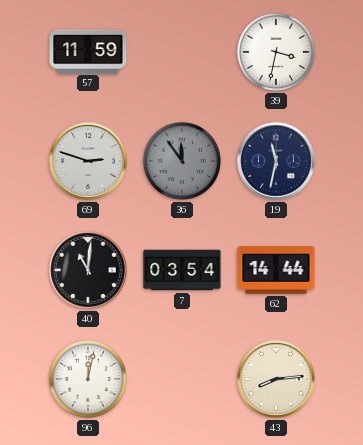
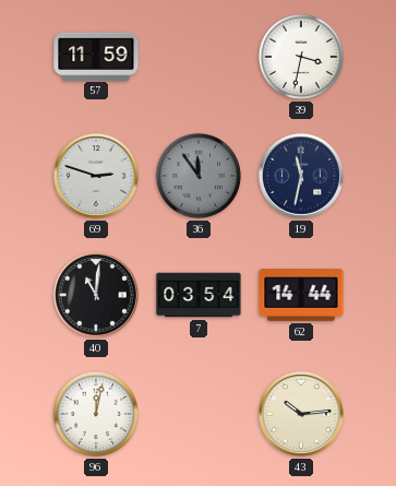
43: 8:14 -> 10:14 (302, 415)
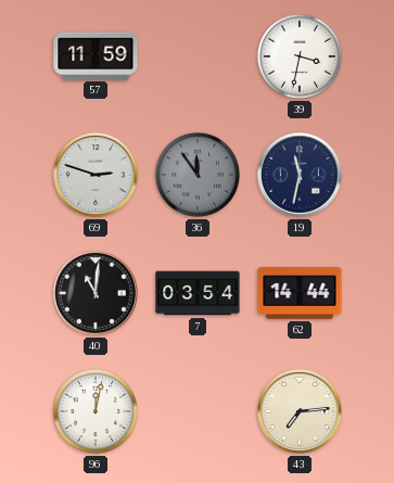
43: 10:14 -> 7:14 (301, 412)
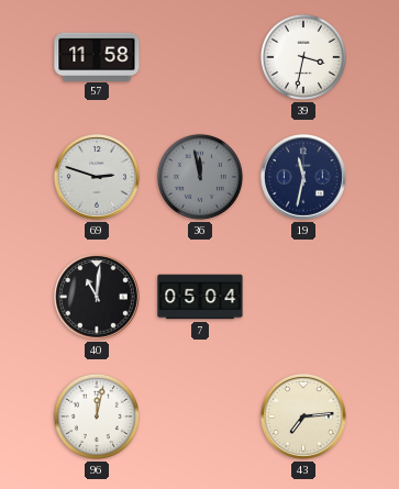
57: 11:59 -> 11:58 (97, 56)
36: 11:54 -> 11:58 (200, 177)
7: 03:54 -> 05:04 (200, 297)
62: 14:44 -> none (300, 293)
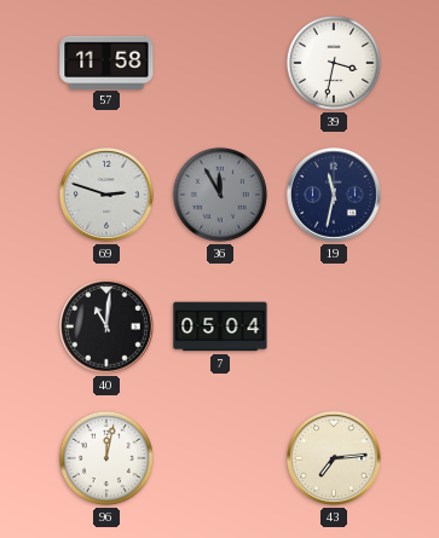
36: 11:58 -> 11:55 (220, 195)
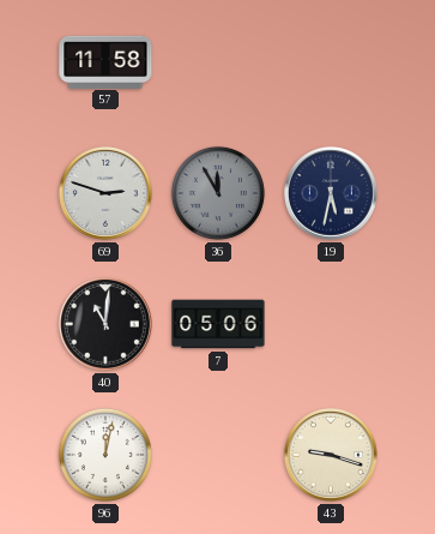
39: 3:32 -> none (334, 63)
19: 11:32 -> 5:32 (332, 194)
7: 05:04 -> 05:06 (218, 324)
43: 7:14 -> 9:18 (332, 456)
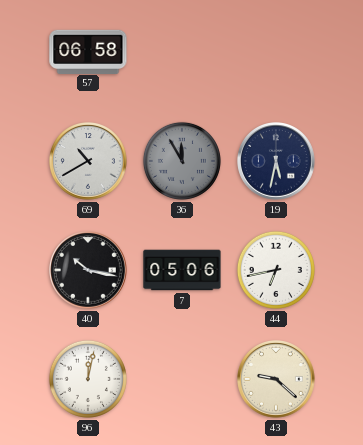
57: 11:58 -> 06:58 (88, 51)
69: 2:48 -> 10:40 (89, 162)
40: 11:01 -> 10:17 (89, 271)
44: none -> 6:43 (276, 270)
43: 9:18 -> 9:22 (277, 380)
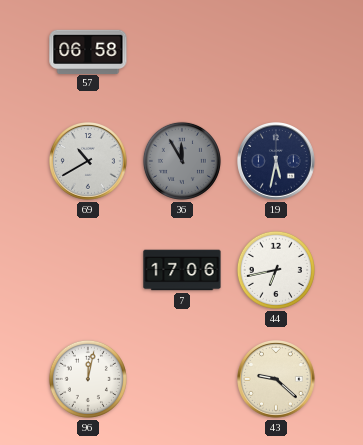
40: 10:17 -> none (89, 271)
7: 05:06 -> 17:06 (182, 270)
